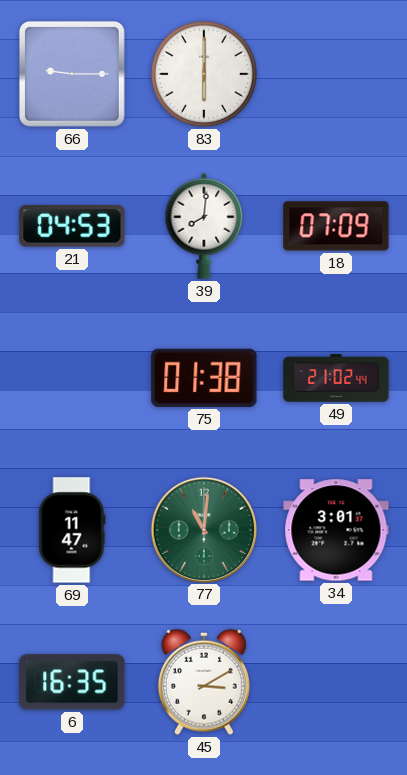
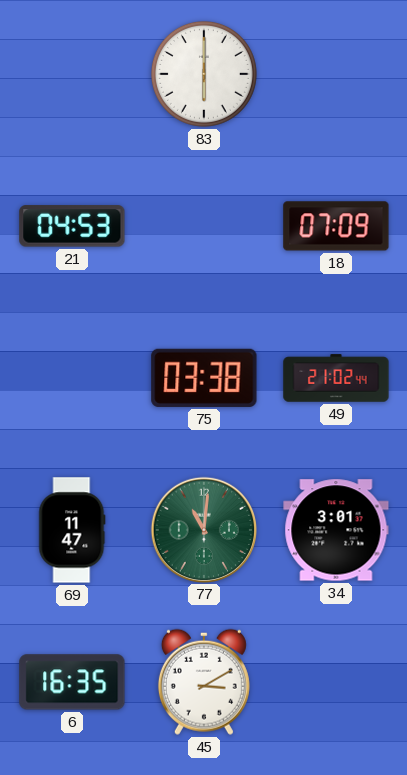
66: 9:15 -> none (72, 74)
39: 8:01 -> none (204, 226)
75: 01:38 -> 03:38 (204, 378)
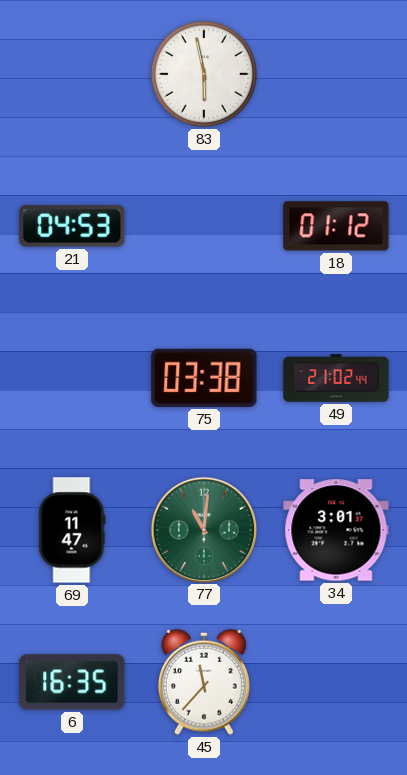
83: 6:00 -> 5:58 (204, 74)
18: 07:09 -> 01:12 (336, 226)
45: 3:10 -> 11:37 (204, 682)
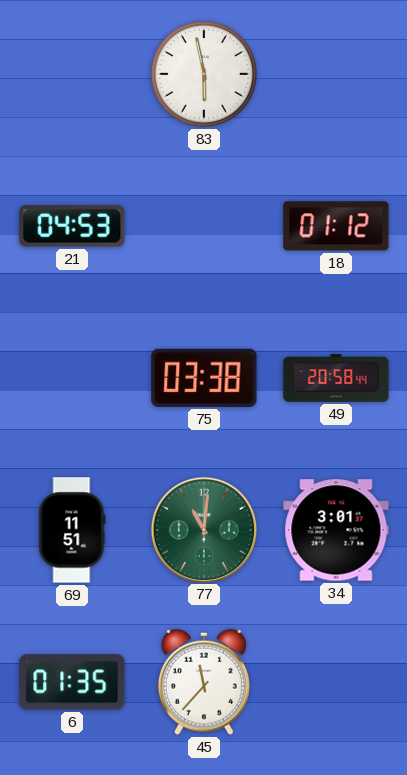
49: 21:02 -> 20:58 (336, 378)
69: 11:47 -> 11:51 (72, 530)
6: 16:35 -> 01:35 (72, 682)
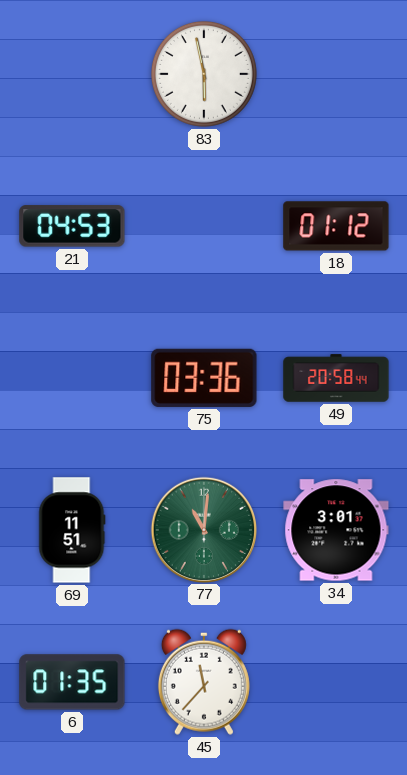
75: 03:38 -> 03:36 (204, 378)
